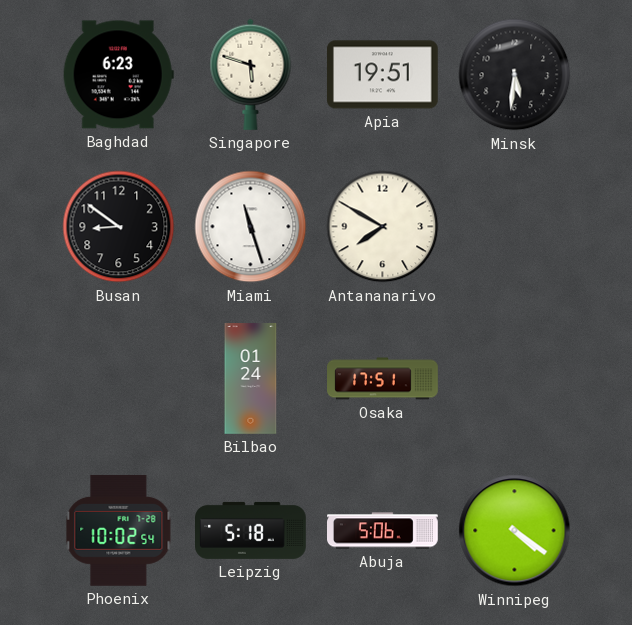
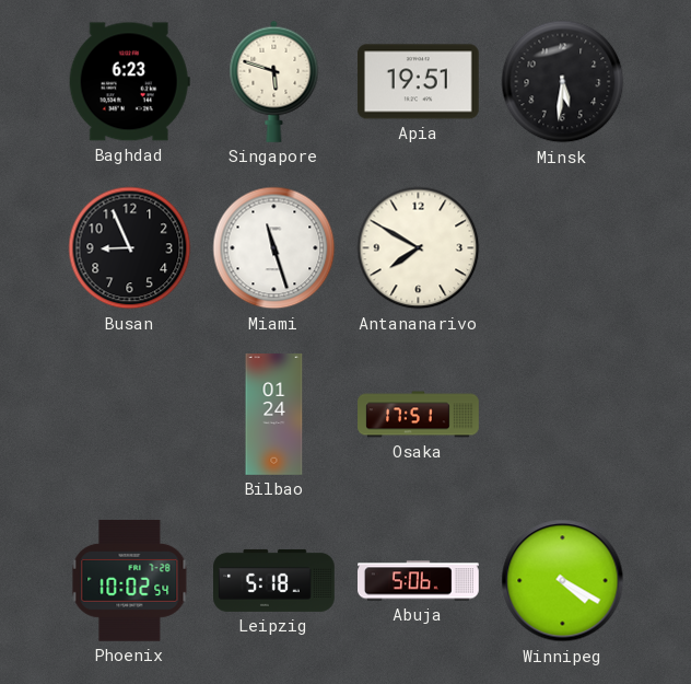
Busan: 8:51 -> 8:56 (130, 248)
Winnipeg: 4:21 -> 4:20 (563, 581)
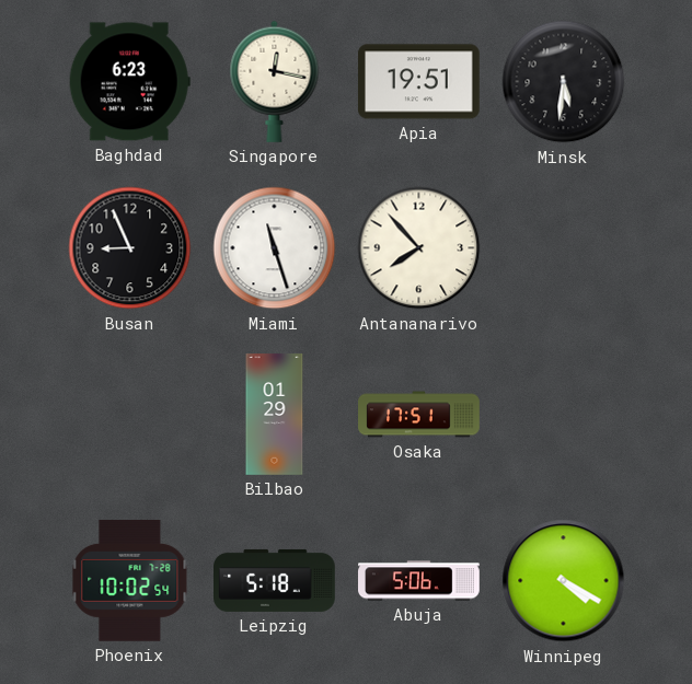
Singapore: 5:48 -> 12:17 (275, 81)
Antananarivo: 7:50 -> 7:53 (419, 248)
Bilbao: 01:24 -> 01:29 (275, 415)
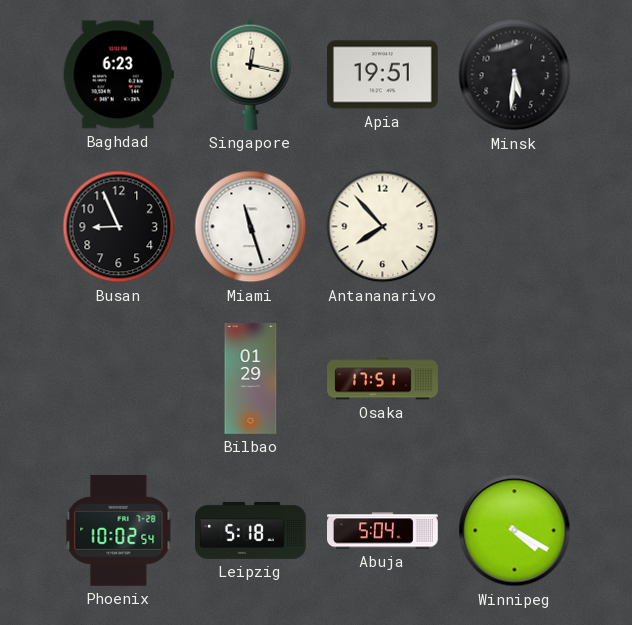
Abuja: 5:06 -> 5:04 (383, 531)
